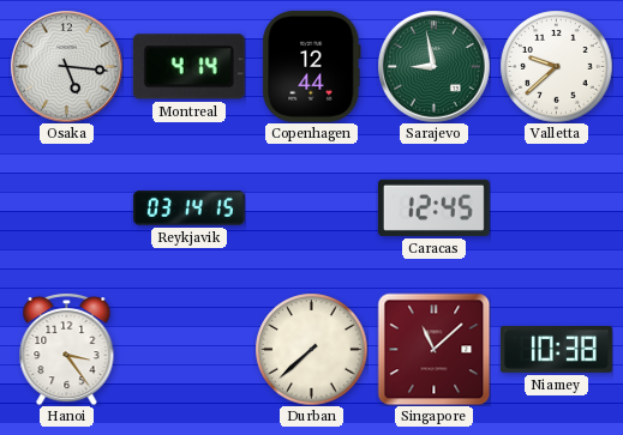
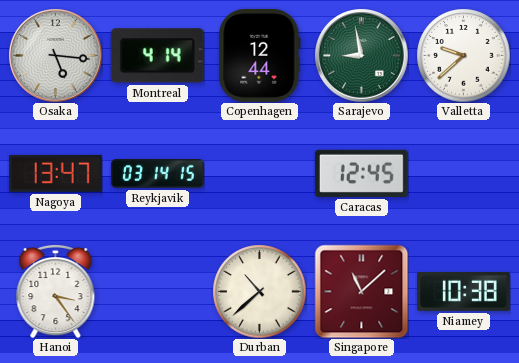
Nagoya: none -> 13:47 (55, 173)
Durban: 7:38 -> 10:38 (259, 291)
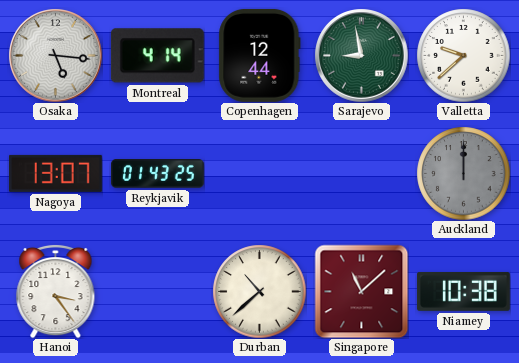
Nagoya: 13:47 -> 13:07 (55, 173)
Reykjavik: 03:14 -> 01:43 (157, 174)
Caracas: 12:45 -> none (361, 173)
Auckland: none -> 12:00 (463, 173)
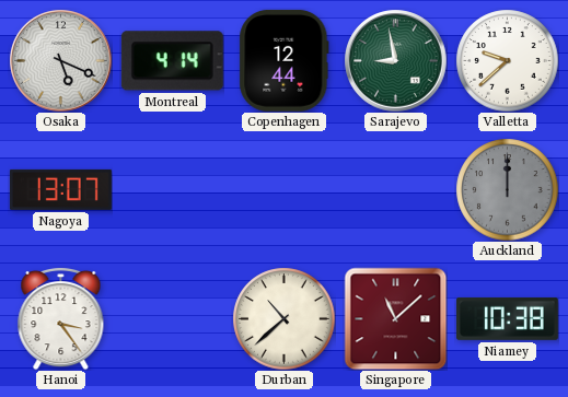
Osaka: 5:16 -> 5:19 (60, 60)
Reykjavik: 01:43 -> none (157, 174)
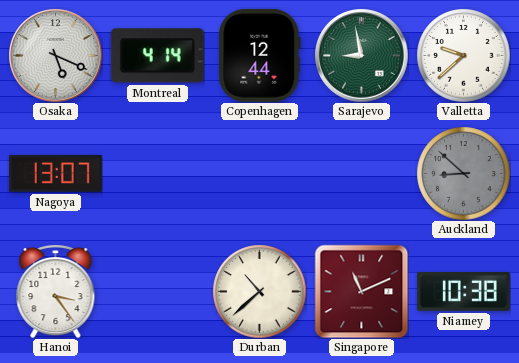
Auckland: 12:00 -> 8:52 (463, 173)
Singapore: 11:08 -> 11:11 (361, 291)
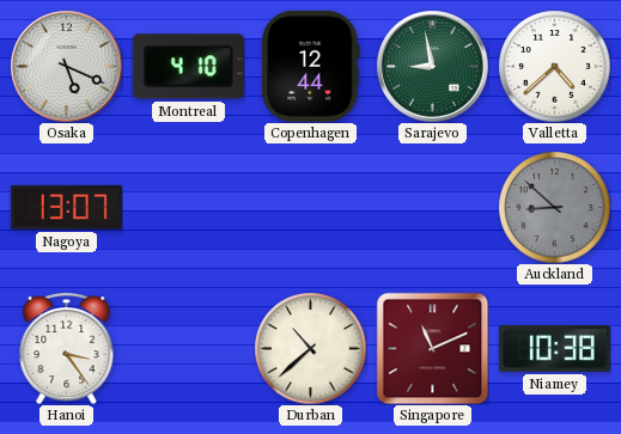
Montreal: 4:14 -> 4:10 (188, 67)
Valletta: 9:38 -> 4:38 (554, 66)
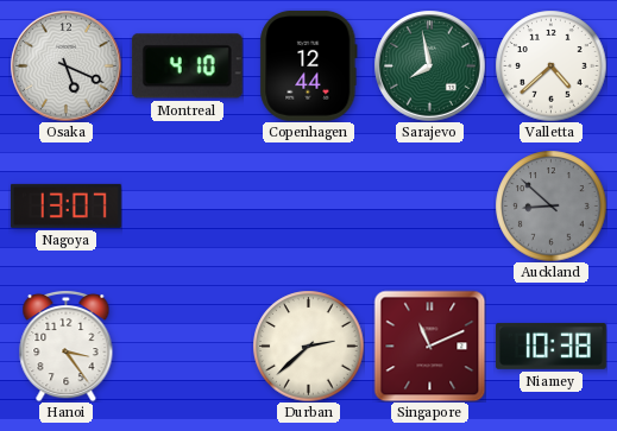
Sarajevo: 8:58 -> 7:58 (429, 65)
Durban: 10:38 -> 2:38 (308, 346)
